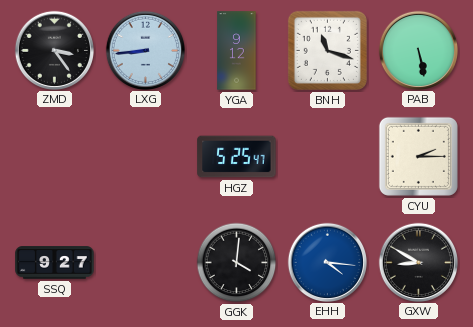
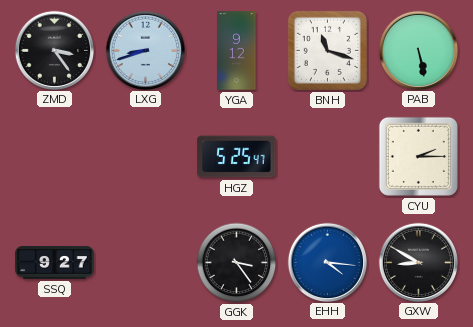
LXG: 8:44 -> 8:42 (145, 50)
GGK: 4:01 -> 3:24 (237, 263)
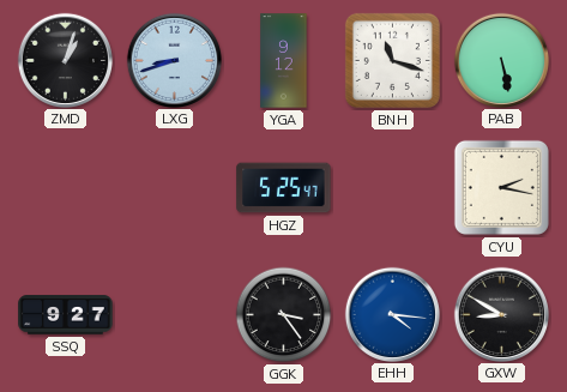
ZMD: 3:24 -> 1:03 (65, 60)
CYU: 2:15 -> 2:17 (501, 187)
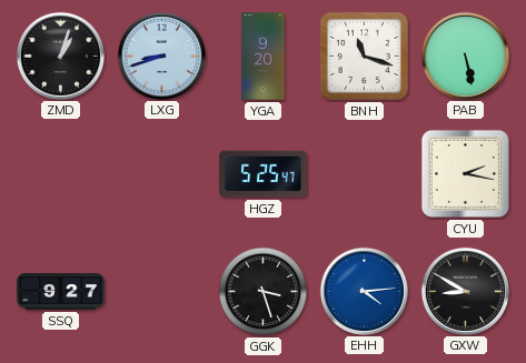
YGA: 9:12 -> 9:20 (264, 57)
GGK: 3:24 -> 3:27 (264, 292)
EHH: 4:16 -> 4:14 (364, 291)
